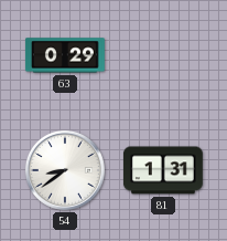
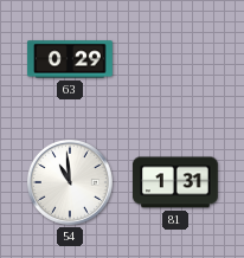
54: 8:39 -> 10:59 (70, 182)
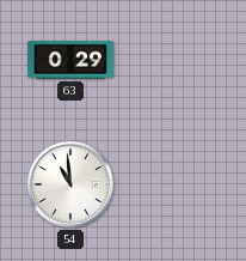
81: 1:31 -> none (175, 182)
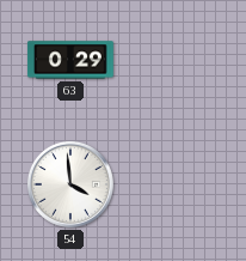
54: 10:59 -> 3:59 (70, 184)
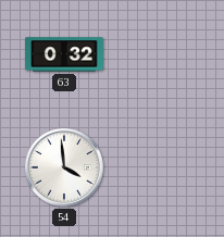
63: 0:29 -> 0:32 (64, 54)
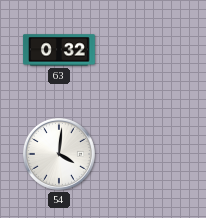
54: 3:59 -> 4:01 (59, 154)
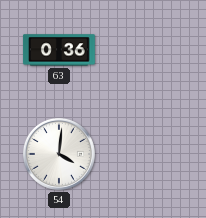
63: 0:32 -> 0:36 (59, 50)
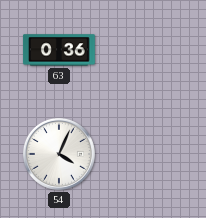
54: 4:01 -> 4:04 (59, 154)
